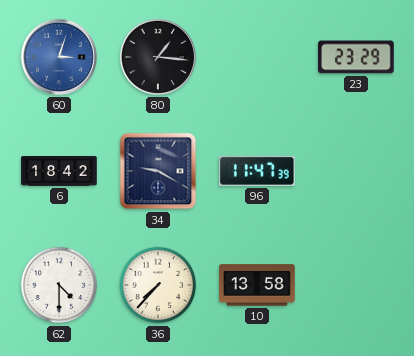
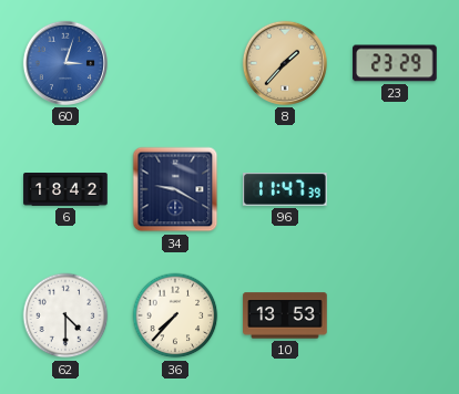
80: 1:16 -> none (158, 57)
8: none -> 1:37 (285, 63)
10: 13:58 -> 13:53 (285, 315)
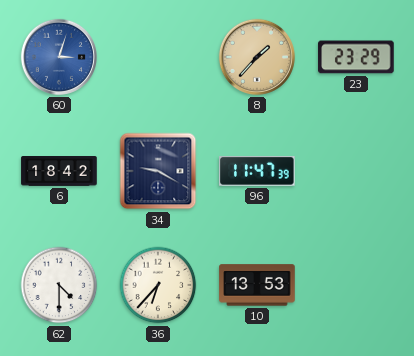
36: 7:37 -> 6:37 (158, 285)
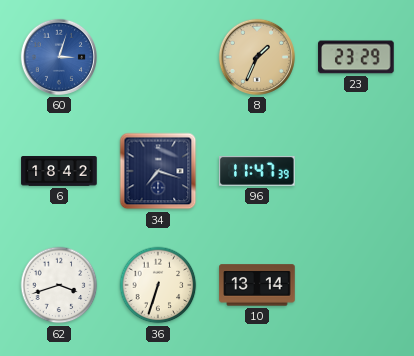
8: 1:37 -> 1:34 (257, 57)
34: 9:20 -> 7:18 (158, 171)
62: 4:30 -> 3:42 (59, 285)
36: 6:37 -> 6:33 (158, 285)
10: 13:53 -> 13:14 (257, 285)
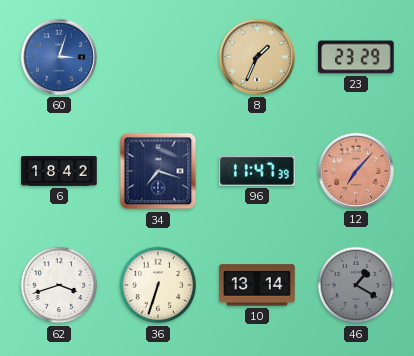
12: none -> 7:07 (356, 171)
46: none -> 1:20 (356, 285)
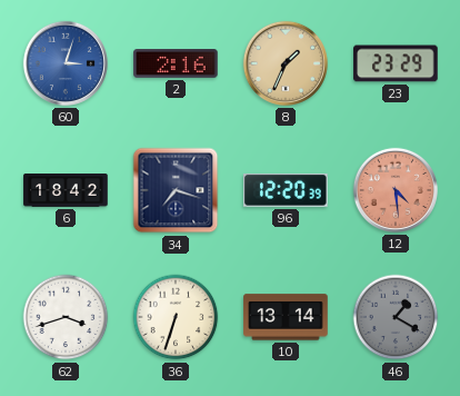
2: none -> 2:16 (176, 65)
96: 11:47 -> 12:20 (287, 191)
12: 7:07 -> 4:29 (396, 190)
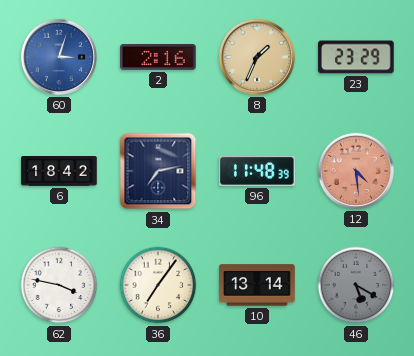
34: 7:18 -> 7:13 (158, 171)
96: 12:20 -> 11:48 (258, 172)
62: 3:42 -> 3:47 (59, 285)
36: 6:33 -> 7:06 (158, 285)
46: 1:20 -> 5:20 (356, 285)
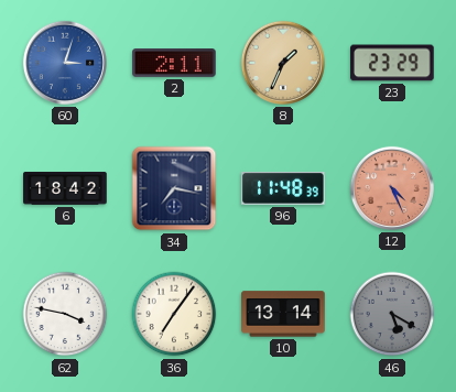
2: 2:16 -> 2:11 (174, 64)
34: 7:13 -> 7:17 (174, 188)
12: 4:29 -> 4:26 (392, 188)
